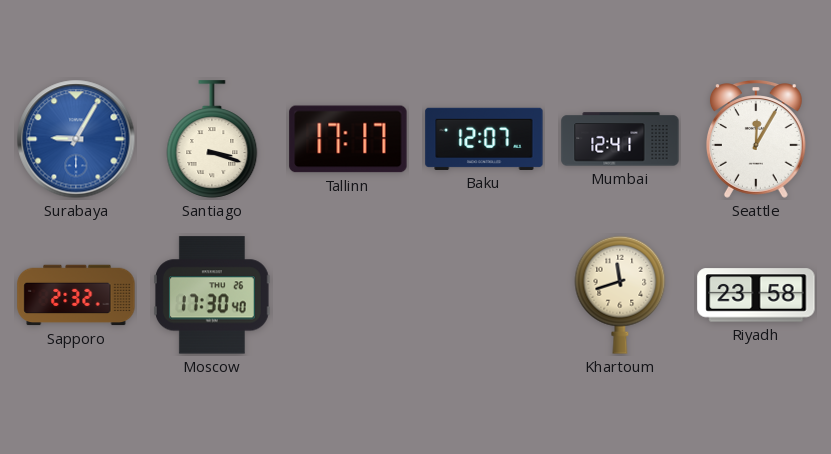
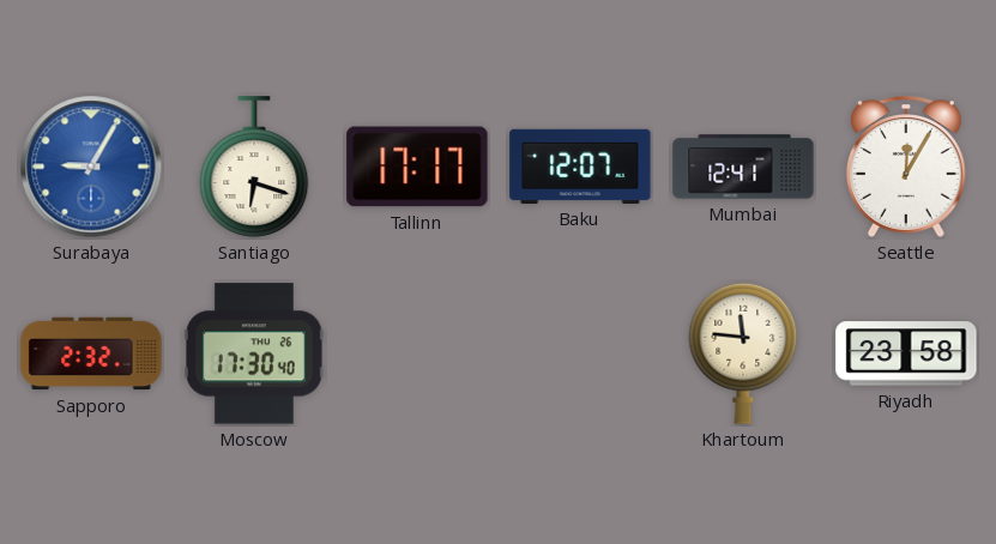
Santiago: 3:18 -> 6:18 (254, 167)
Khartoum: 11:42 -> 11:46 (743, 353)
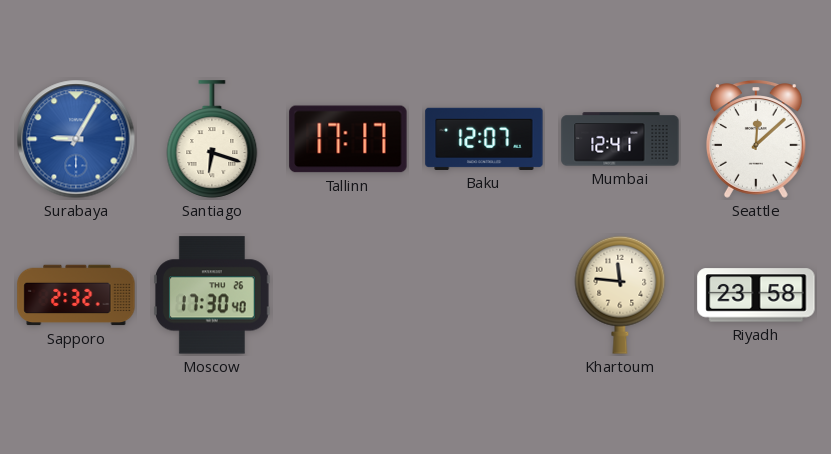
Seattle: 12:05 -> 12:08 (757, 139)
